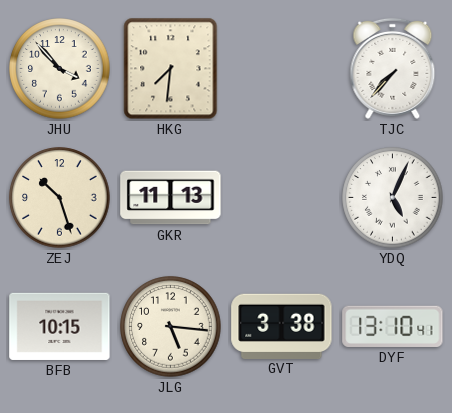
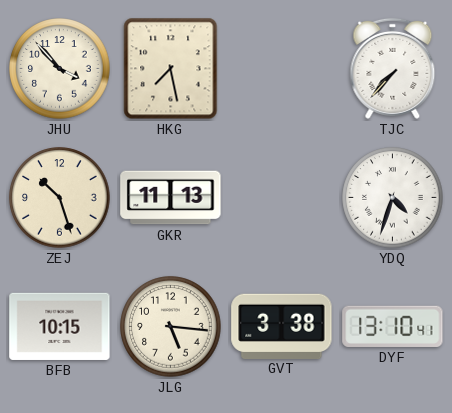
HKG: 7:31 -> 7:28 (171, 69)
YDQ: 5:04 -> 4:33 (393, 198)
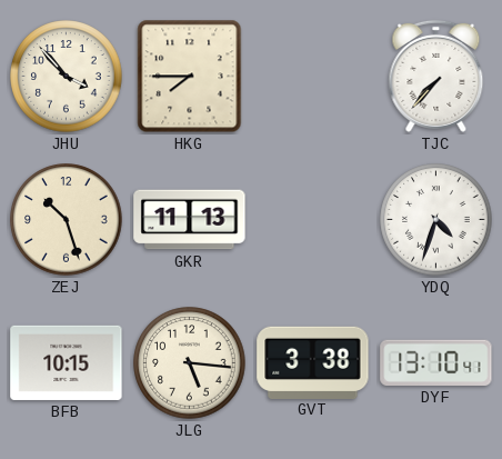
HKG: 7:28 -> 7:45 (190, 77)
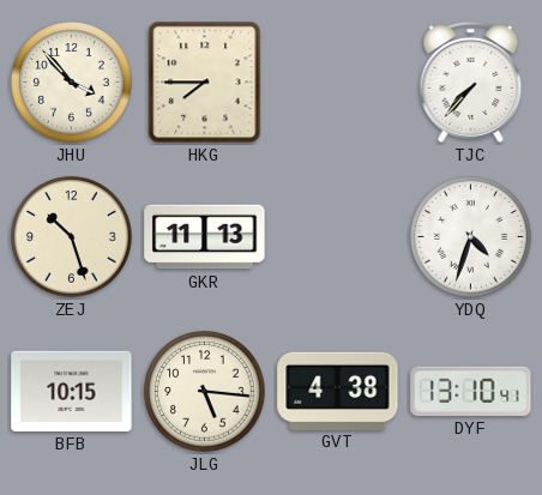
GVT: 3:38 -> 4:38 (338, 391)
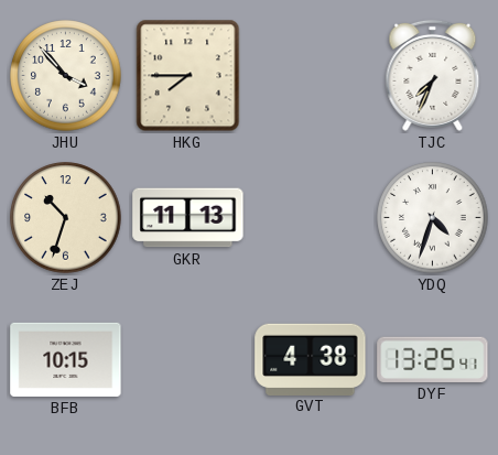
TJC: 7:37 -> 7:34 (433, 75)
ZEJ: 10:27 -> 10:33 (66, 218)
JLG: 5:16 -> none (205, 392)
DYF: 13:10 -> 13:25 (433, 359)
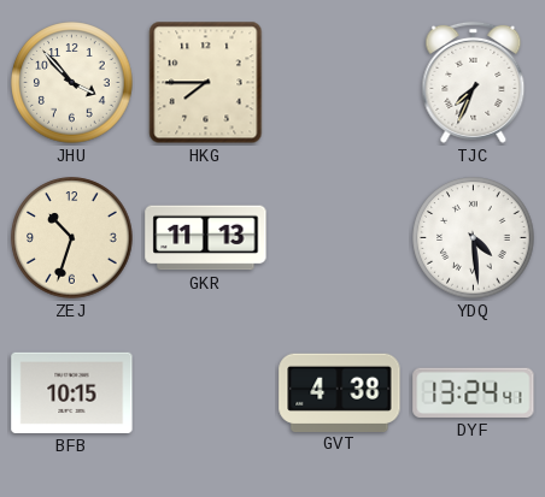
YDQ: 4:33 -> 4:29 (474, 238)
DYF: 13:25 -> 13:24 (474, 392)
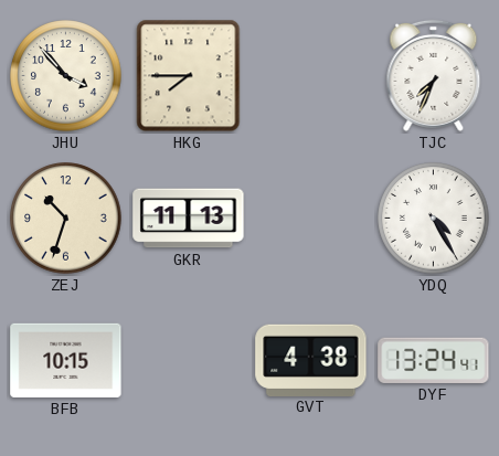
YDQ: 4:29 -> 4:25 (434, 219)
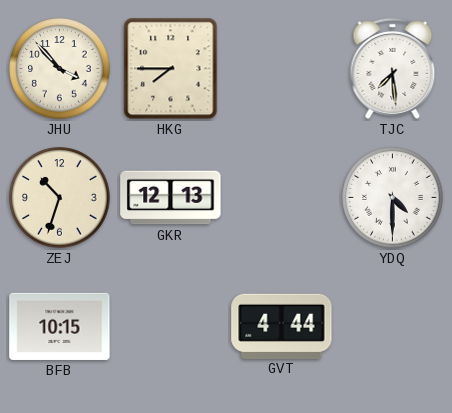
TJC: 7:34 -> 7:29 (393, 68)
GKR: 11:13 -> 12:13 (171, 198)
YDQ: 4:25 -> 4:30 (393, 198)
GVT: 4:38 -> 4:44 (282, 326)
DYF: 13:24 -> none (434, 360)
